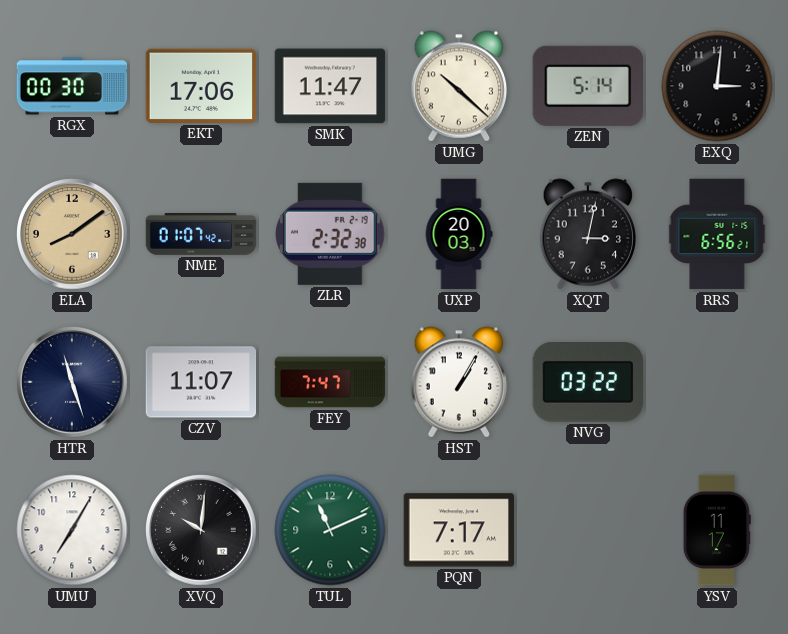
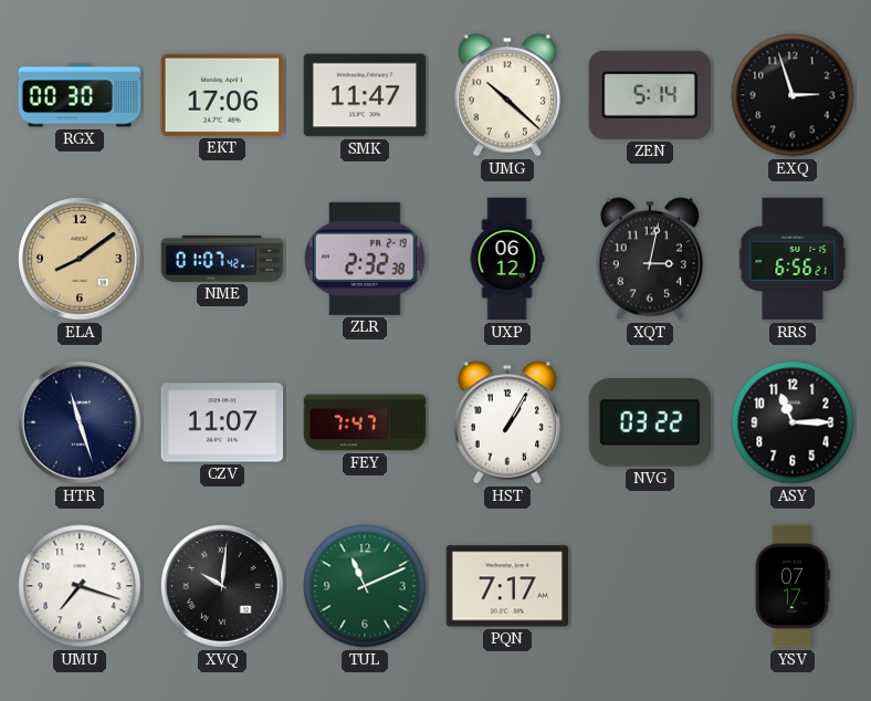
EXQ: 3:01 -> 2:57 (793, 95)
UXP: 20:03 -> 06:12 (507, 259)
ASY: none -> 11:15 (793, 422)
UMU: 7:05 -> 7:18 (80, 586)
YSV: 11:17 -> 07:17 (793, 586)
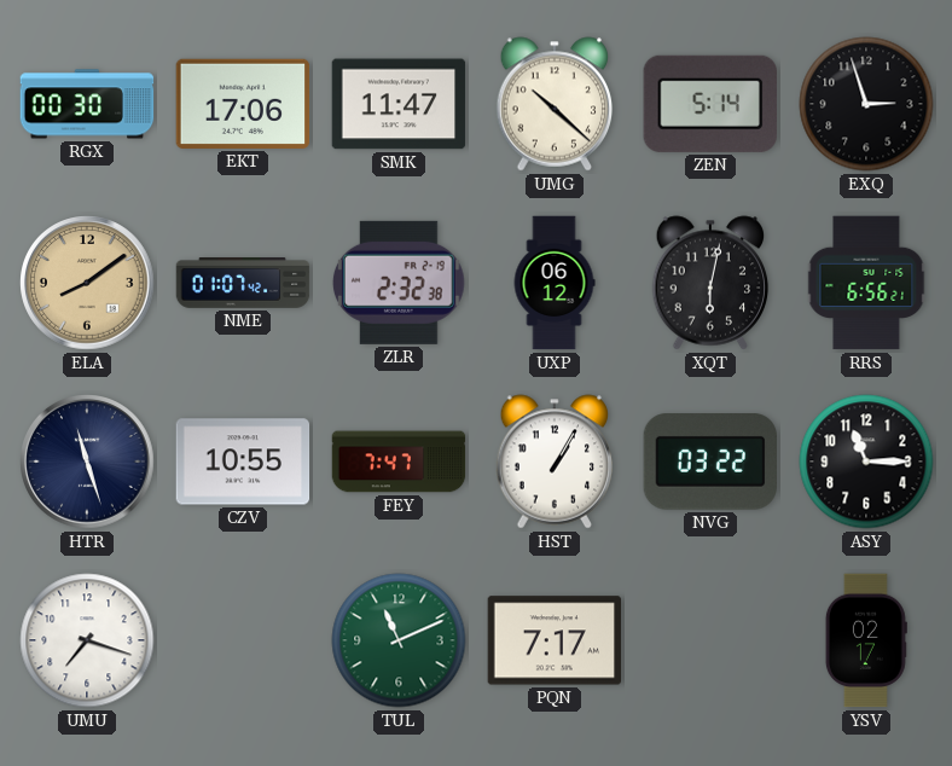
XQT: 3:02 -> 6:02 (710, 283)
CZV: 11:07 -> 10:55 (243, 462)
XVQ: 10:01 -> none (222, 586)
YSV: 07:17 -> 02:17 (866, 640)
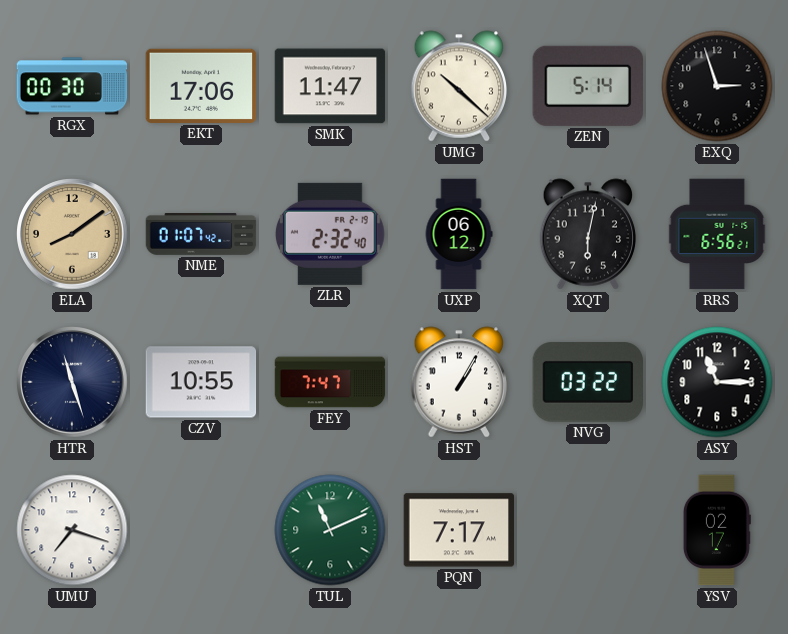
ZLR: 2:32:38 -> 2:32:40 (330, 234)
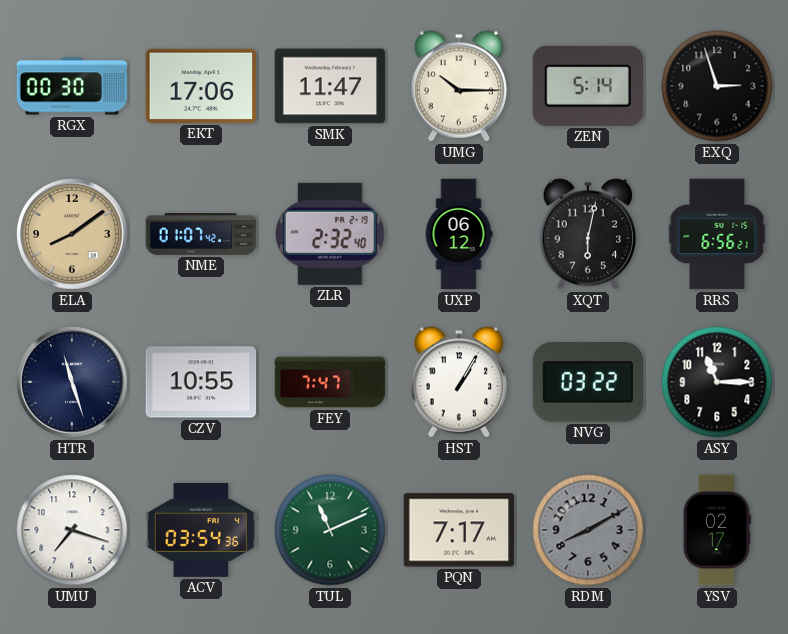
UMG: 10:22 -> 10:15 (459, 86)
ACV: none -> 03:54 (201, 530)
RDM: none -> 8:10 (588, 530)
